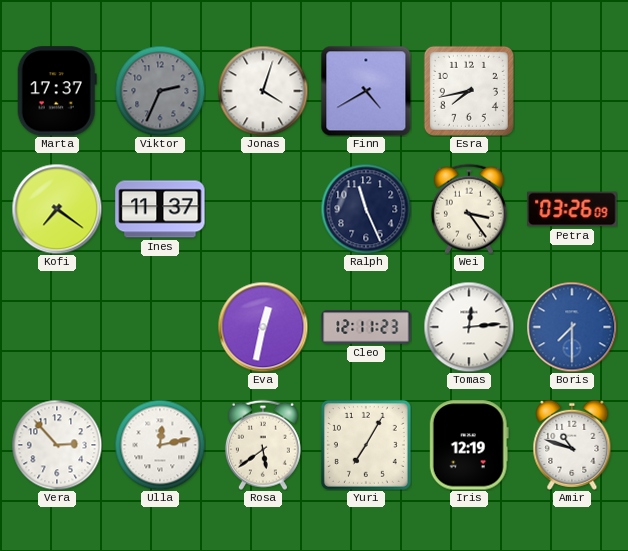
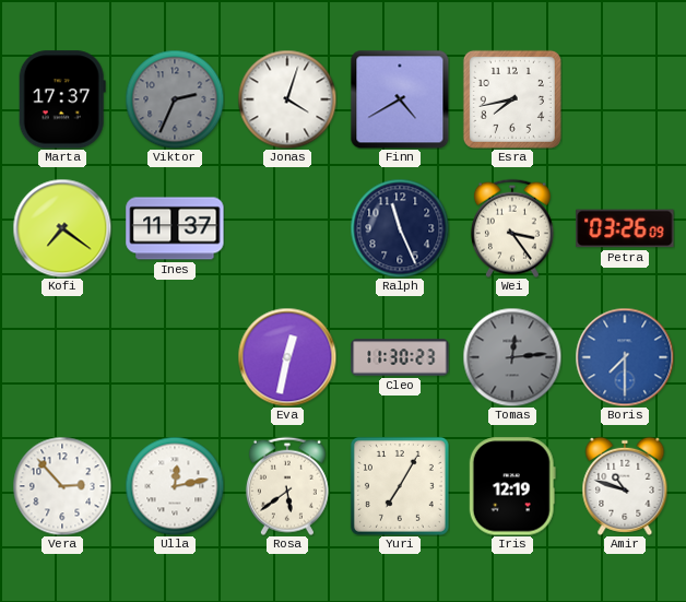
Cleo: 12:11 -> 11:30 (400, 357)
Tomas dial: white -> grey (512, 357)
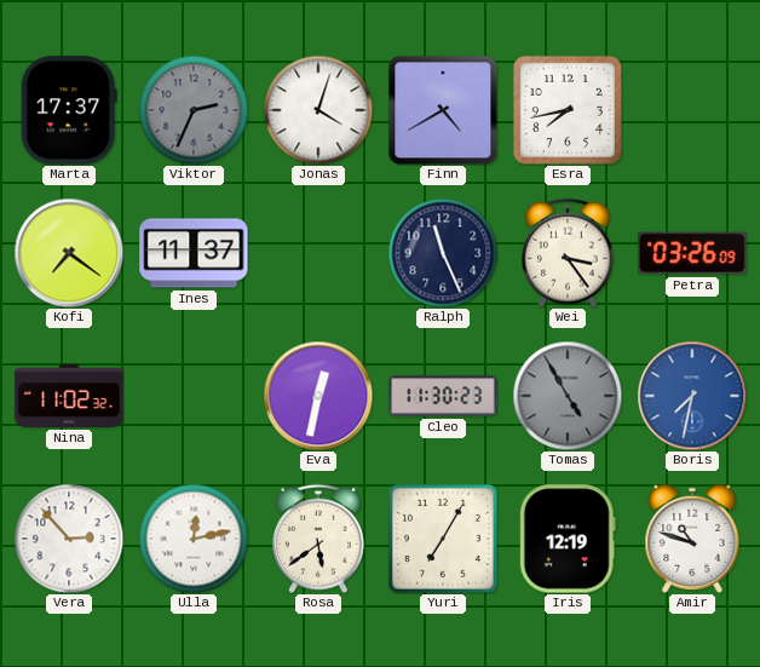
Nina: none -> 11:02 (69, 396)
Tomas: 12:14 -> 4:55 (568, 396)
Boris: 7:30 -> 7:32 (692, 396)
